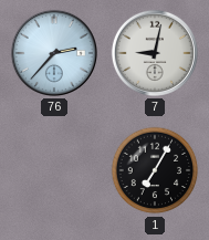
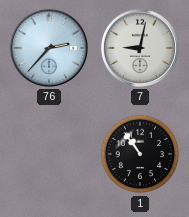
1: 7:05 -> 10:54 (140, 154)
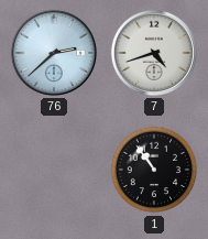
76: 2:37 -> 2:38 (54, 53)
7: 9:02 -> 4:42 (154, 53)
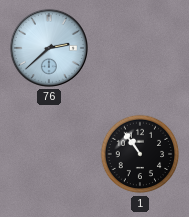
7: 4:42 -> none (154, 53)
